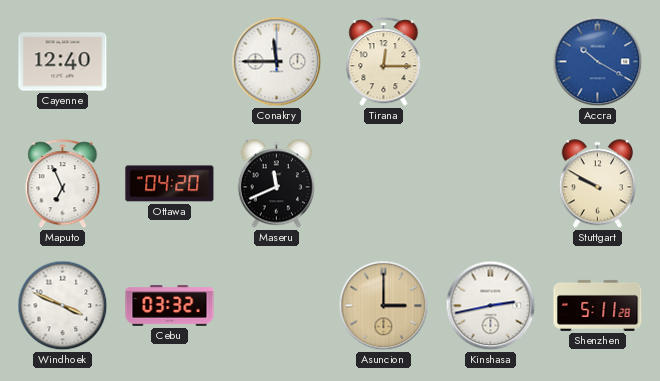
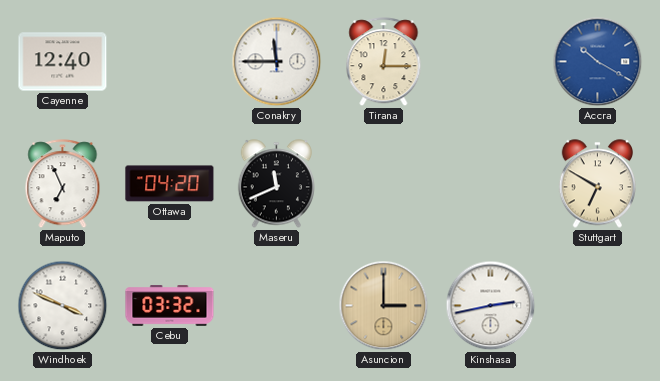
Stuttgart: 9:50 -> 6:50 (597, 184)
Shenzhen: 5:11 -> none (598, 305)
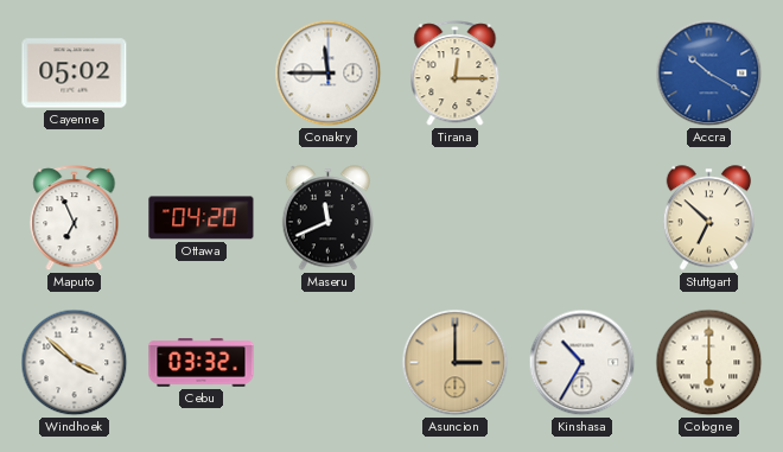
Cayenne: 12:40 -> 05:02 (75, 74)
Stuttgart: 6:50 -> 6:52 (708, 218)
Windhoek: 3:49 -> 3:52 (75, 363)
Kinshasa: 2:43 -> 10:35 (583, 363)
Cologne: none -> 6:00 (709, 363)
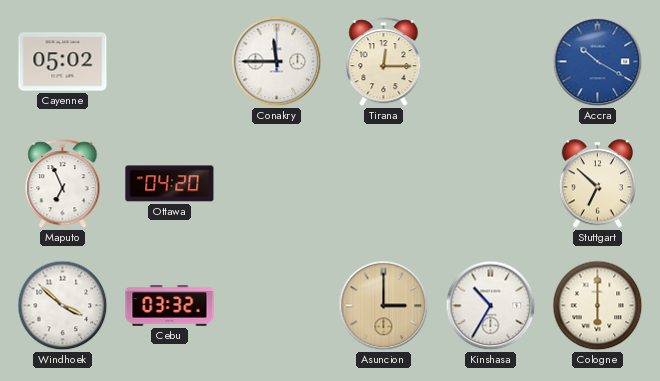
Maseru: 11:41 -> none (327, 218)
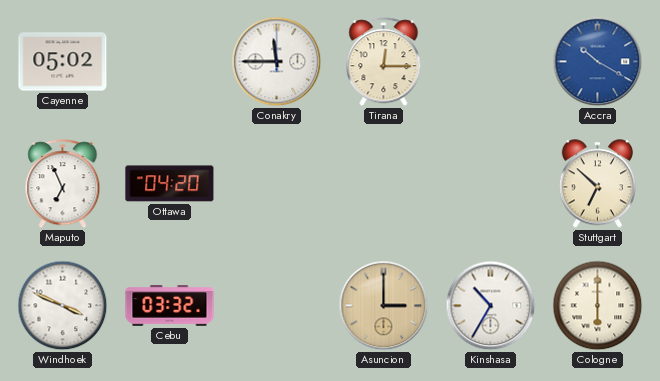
Windhoek: 3:52 -> 3:49 (63, 306)
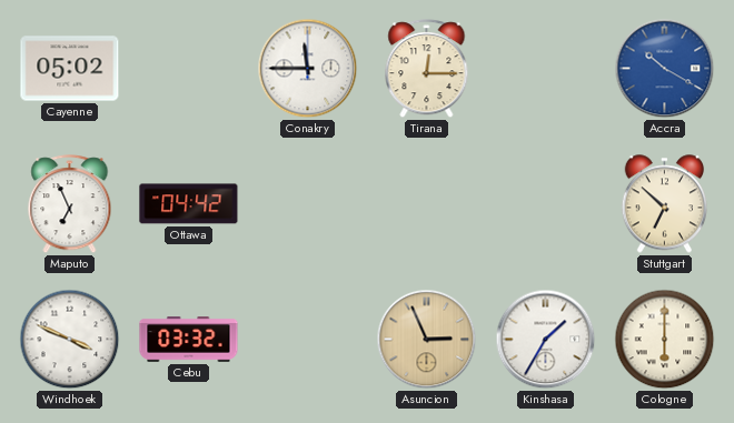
Ottawa: 04:20 -> 04:42 (189, 204)
Asuncion: 3:00 -> 2:56 (427, 340)
Kinshasa: 10:35 -> 1:35 (546, 340)
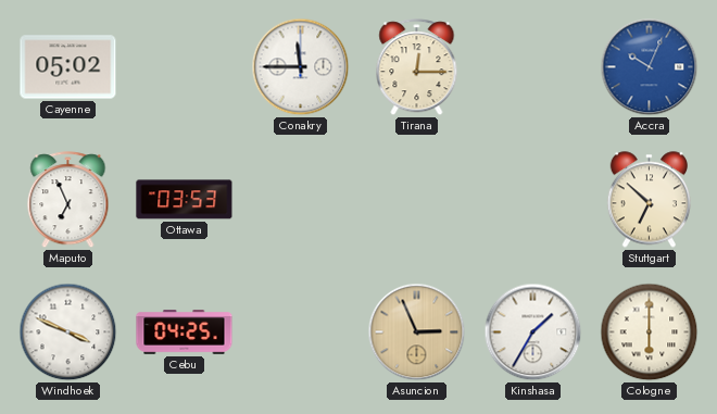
Accra: 10:20 -> 10:04 (650, 67)
Ottawa: 04:42 -> 03:53 (185, 200)
Cebu: 03:32 -> 04:25 (185, 333)
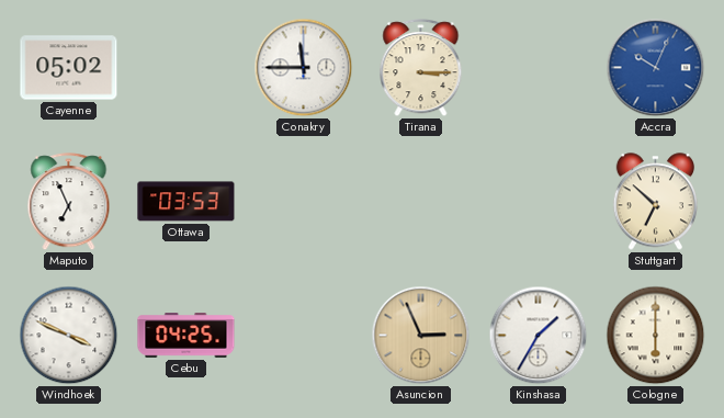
Tirana: 12:15 -> 3:15 (421, 68)
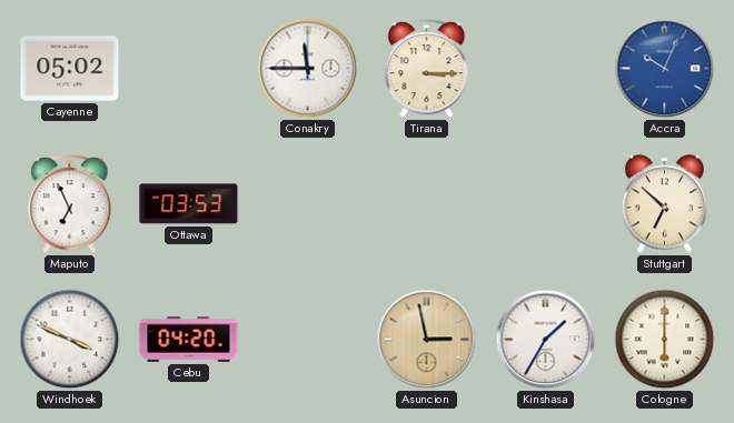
Cebu: 04:25 -> 04:20 (189, 340)
Asuncion: 2:56 -> 2:58 (427, 340)
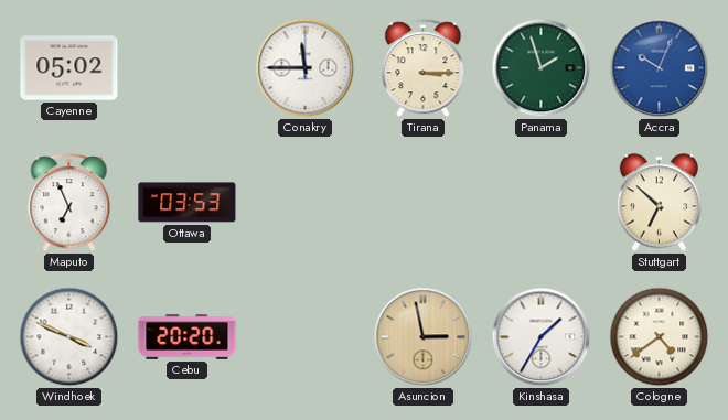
Panama: none -> 1:57 (542, 68)
Cebu: 04:20 -> 20:20 (188, 337)
Cologne: 6:00 -> 4:39 (660, 337)
